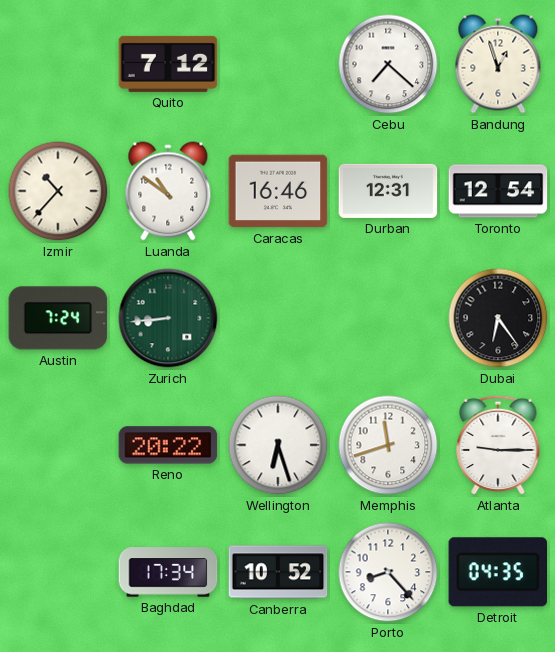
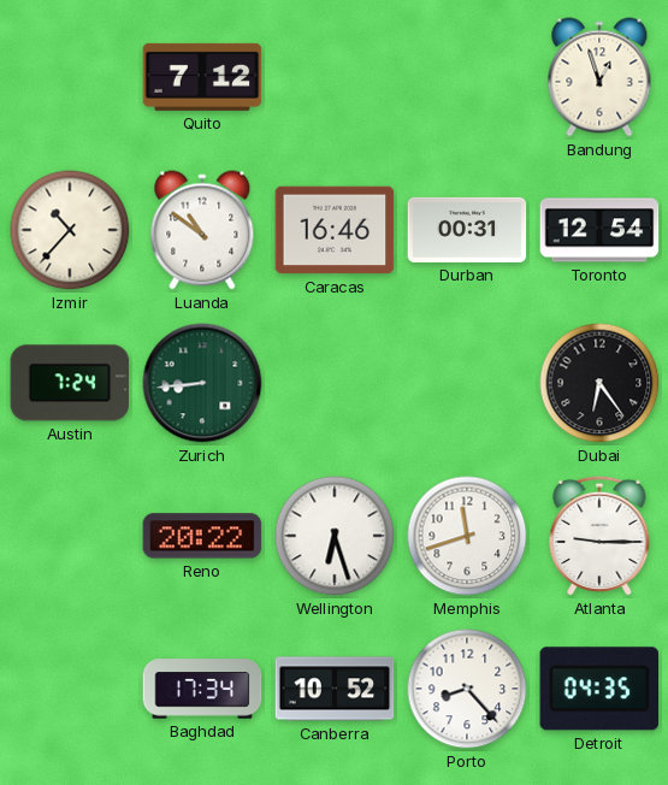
Cebu: 7:22 -> none (388, 64)
Durban: 12:31 -> 00:31 (467, 230)
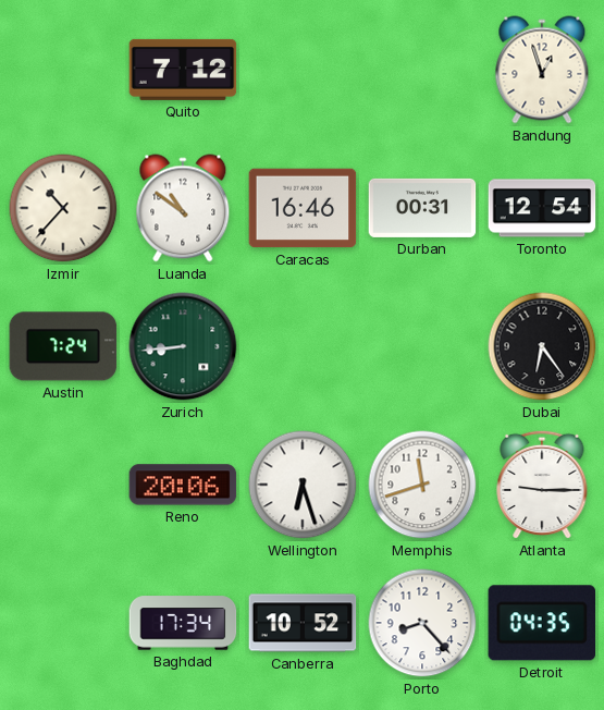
Reno: 20:22 -> 20:06 (183, 485)
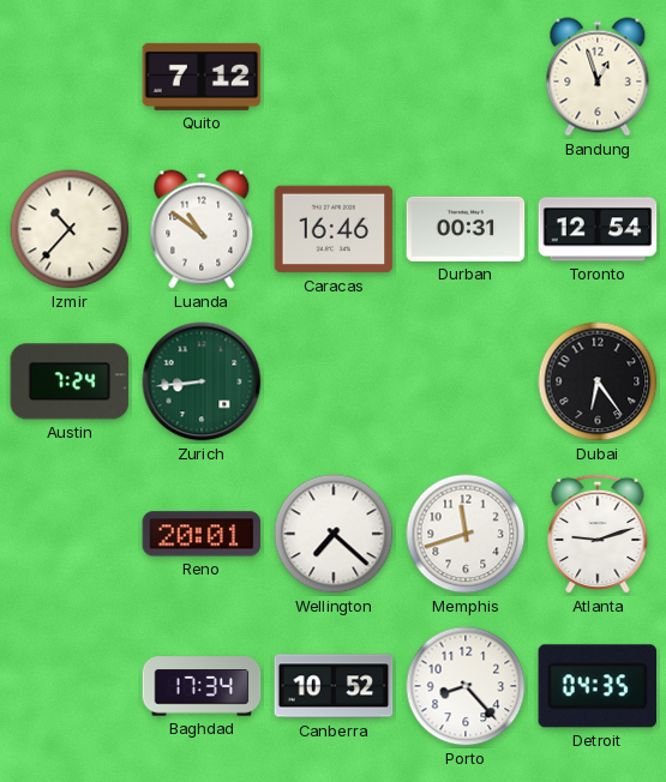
Reno: 20:06 -> 20:01 (202, 534)
Wellington: 6:27 -> 7:22 (334, 534)
Atlanta: 9:15 -> 9:12 (598, 534)
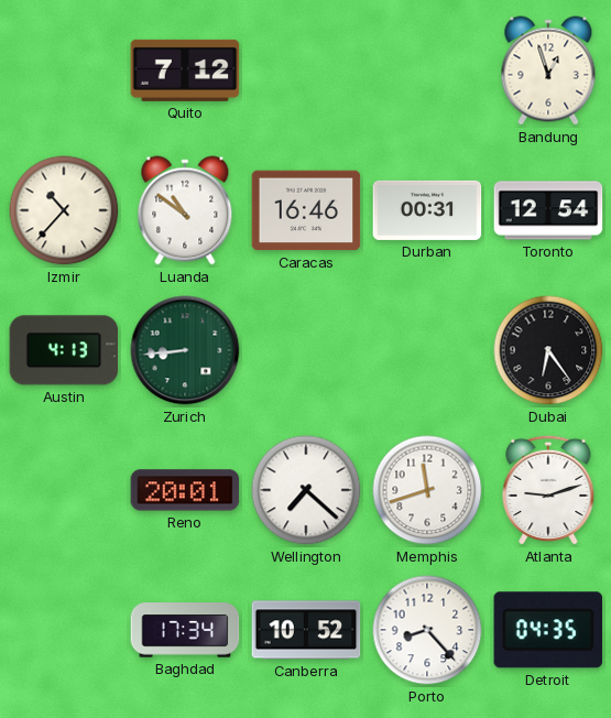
Austin: 7:24 -> 4:13 (64, 350)
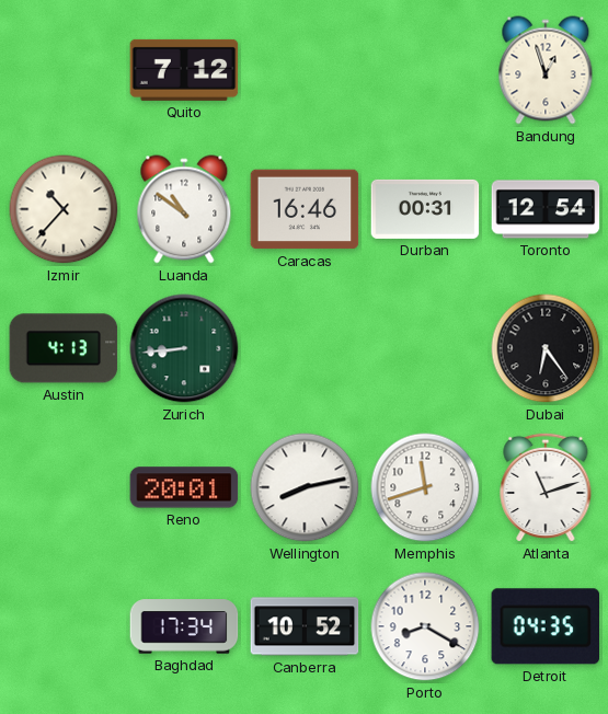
Wellington: 7:22 -> 8:13 (305, 487)
Atlanta: 9:12 -> 11:12 (546, 487)
Porto: 8:23 -> 8:20 (425, 626)
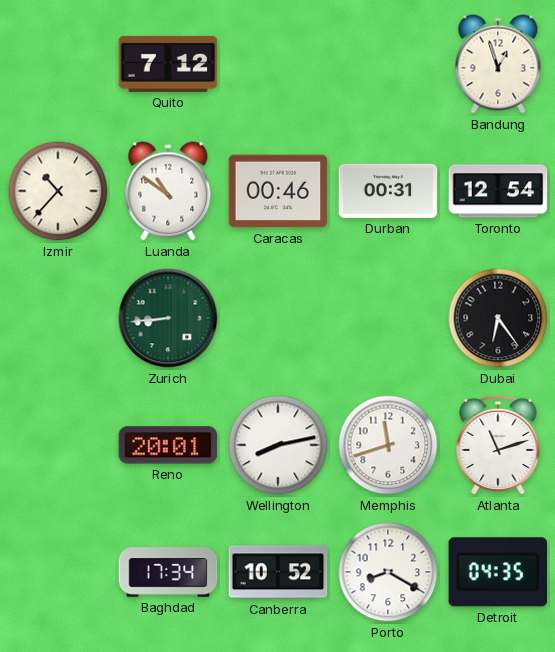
Caracas: 16:46 -> 00:46 (278, 191)
Austin: 4:13 -> none (64, 348)
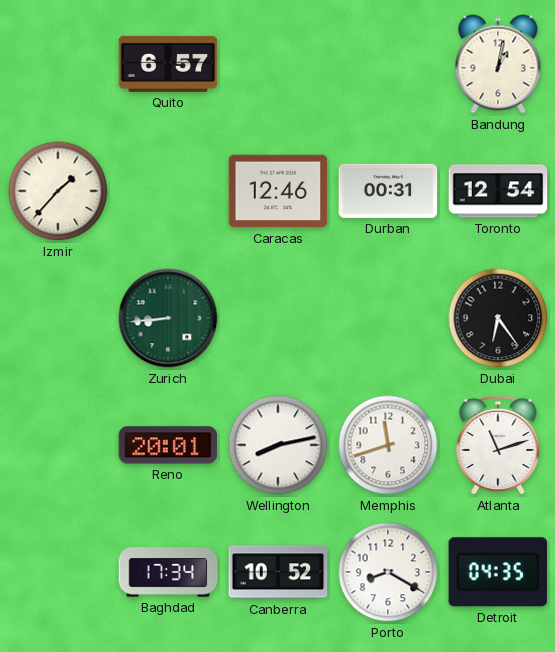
Quito: 7:12 -> 6:57 (168, 64)
Bandung: 12:57 -> 1:02 (498, 64)
Izmir: 10:37 -> 1:37 (58, 191)
Luanda: 10:51 -> none (168, 191)
Caracas: 00:46 -> 12:46 (278, 191)
